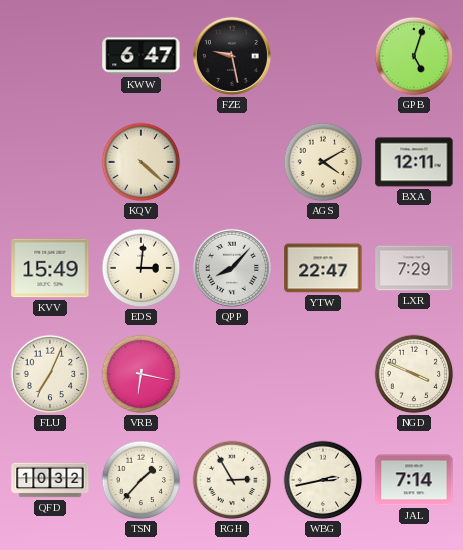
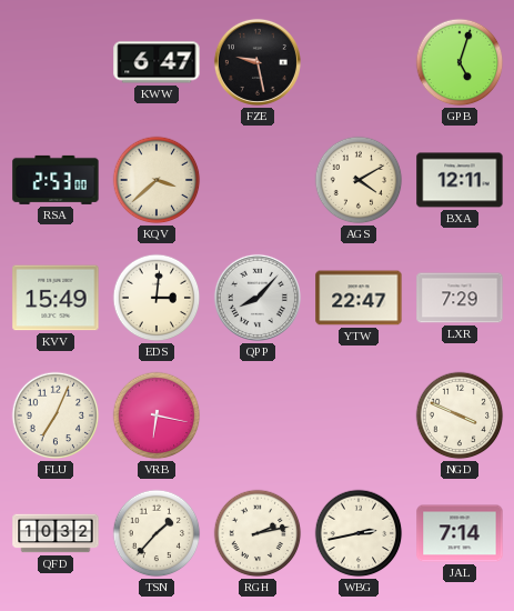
RSA: none -> 2:53 (56, 180)
KQV: 4:22 -> 3:38 (157, 180)
RGH: 2:55 -> 2:13 (258, 533)
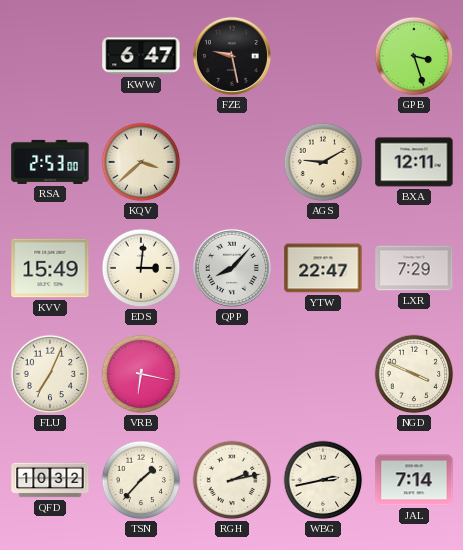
GPB: 5:03 -> 3:27 (414, 56)
AGS: 4:10 -> 9:10 (323, 162)
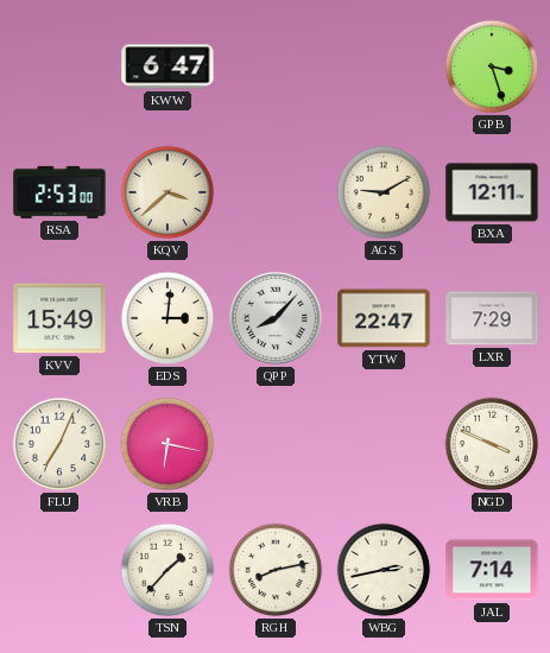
FZE: 9:28 -> none (232, 56)
QFD: 10:32 -> none (50, 480)
RGH: 2:13 -> 8:13 (276, 570)
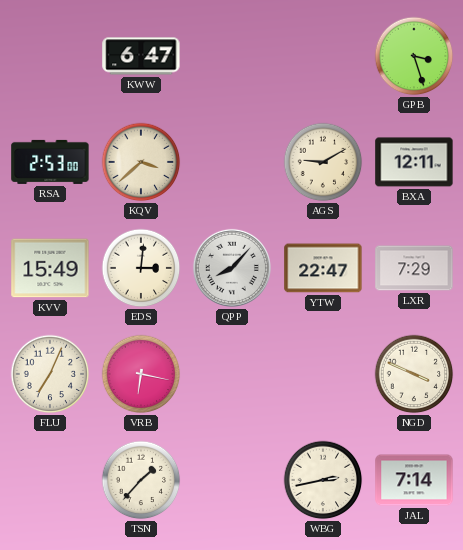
RGH: 8:13 -> none (276, 570)
